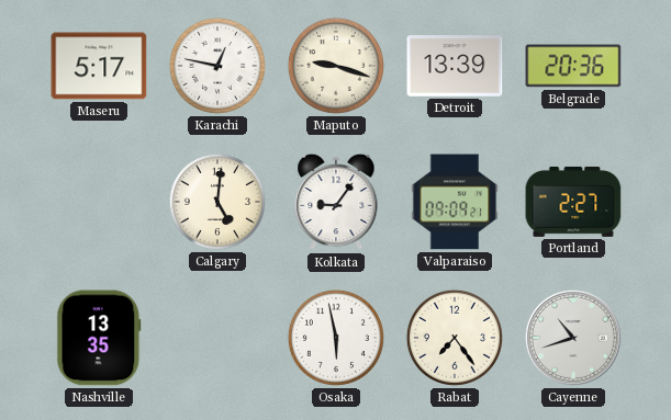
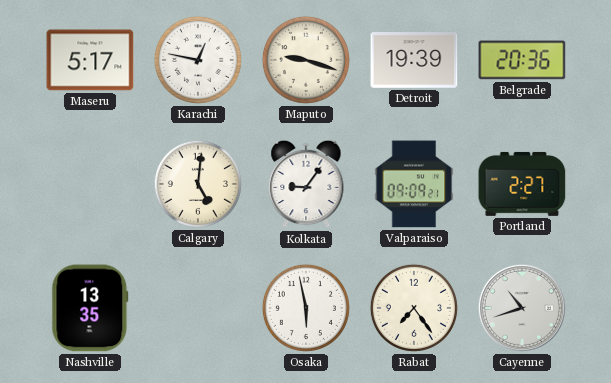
Detroit: 13:39 -> 19:39 (414, 61)
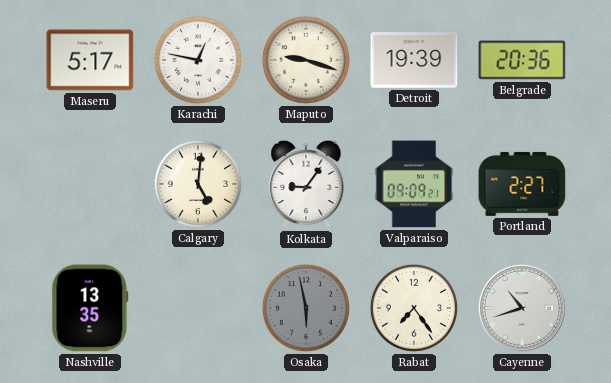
Osaka dial: white -> grey (306, 308)
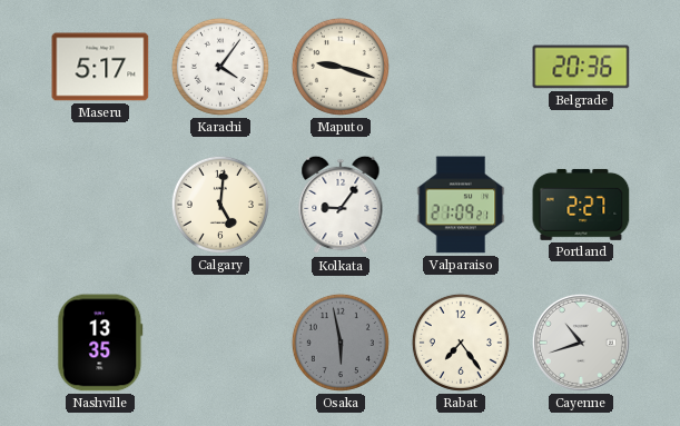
Karachi: 12:47 -> 4:06 (220, 67)
Detroit: 19:39 -> none (414, 61)
Valparaiso: 09:09 -> 21:09 (461, 205)
